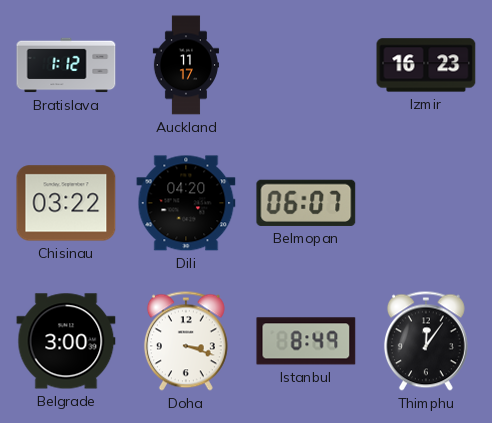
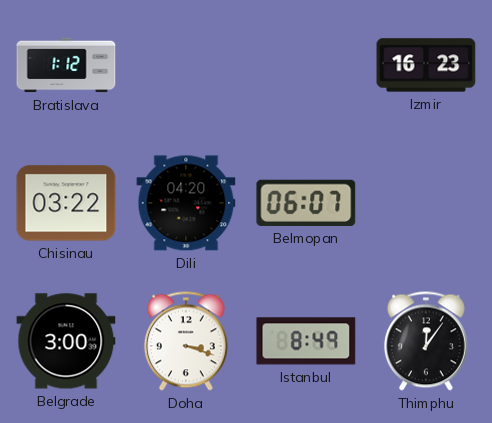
Auckland: 11:17 -> none (186, 65)
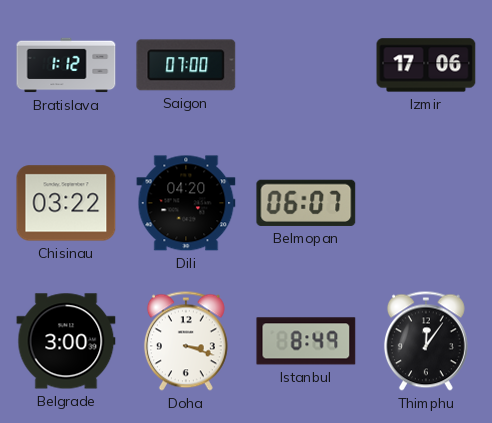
Saigon: none -> 07:00 (186, 65)
Izmir: 16:23 -> 17:06 (426, 65)
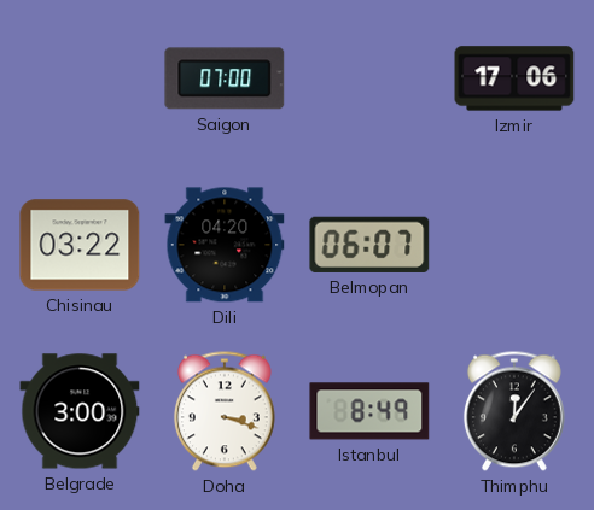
Bratislava: 1:12 -> none (66, 65)
